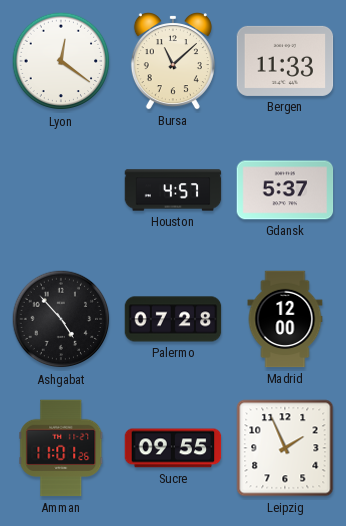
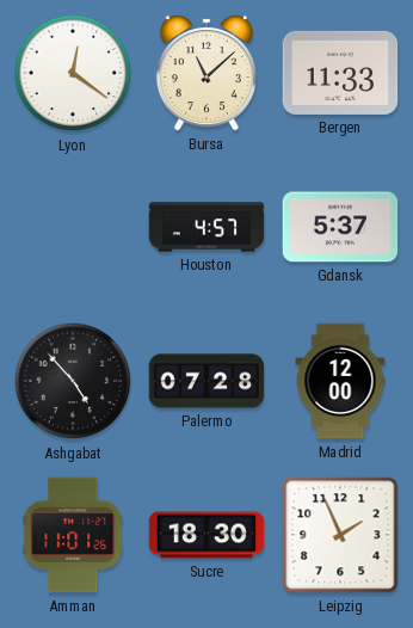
Sucre: 09:55 -> 18:30 (207, 535)
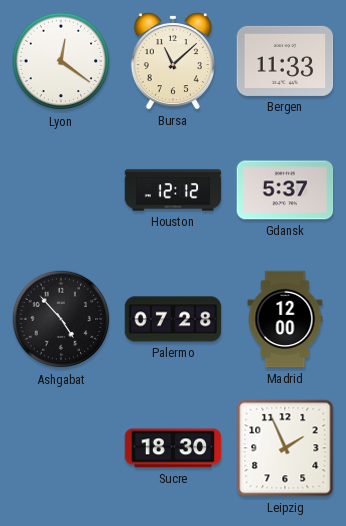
Houston: 4:57 -> 12:12 (173, 190)
Amman: 11:01 -> none (73, 535)
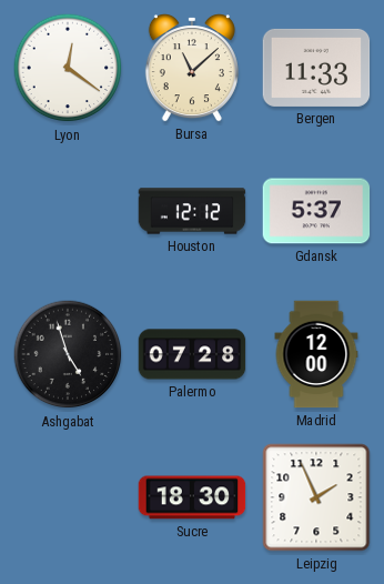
Ashgabat: 4:53 -> 4:57 (68, 354)
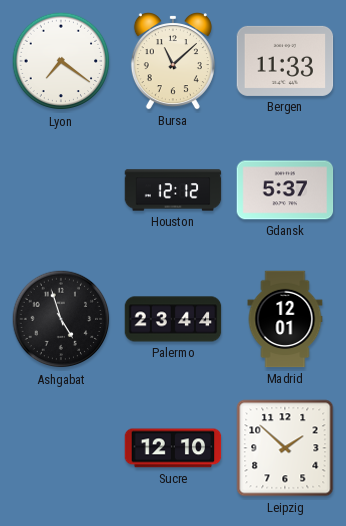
Lyon: 12:21 -> 7:21 (61, 61)
Palermo: 07:28 -> 23:44 (173, 319)
Madrid: 12:00 -> 12:01 (285, 319)
Sucre: 18:30 -> 12:10 (173, 448)
Leipzig: 1:56 -> 1:52 (285, 448)
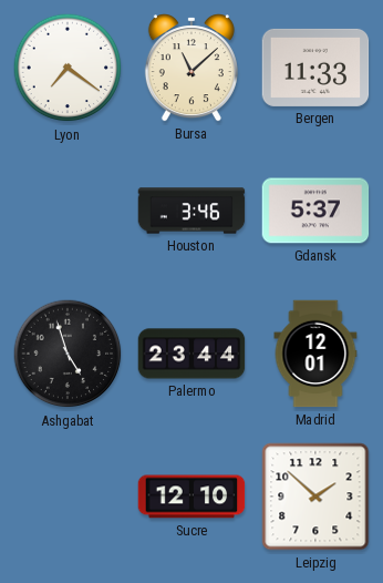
Houston: 12:12 -> 3:46 (191, 211)
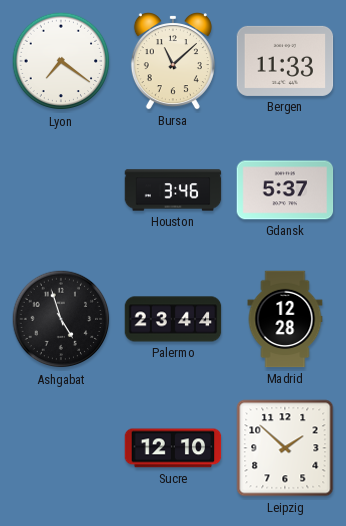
Madrid: 12:01 -> 12:28 (285, 319)
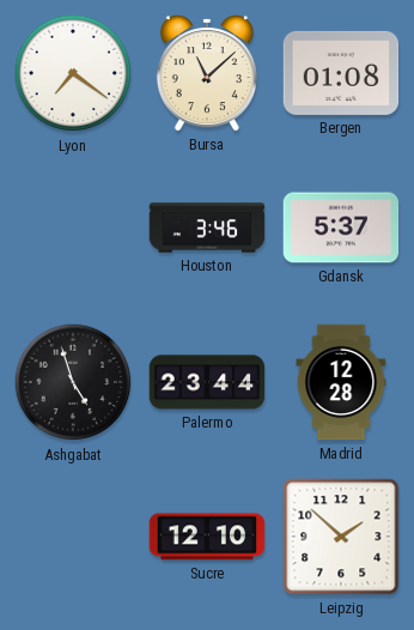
Bergen: 11:33 -> 01:08 (341, 73)
